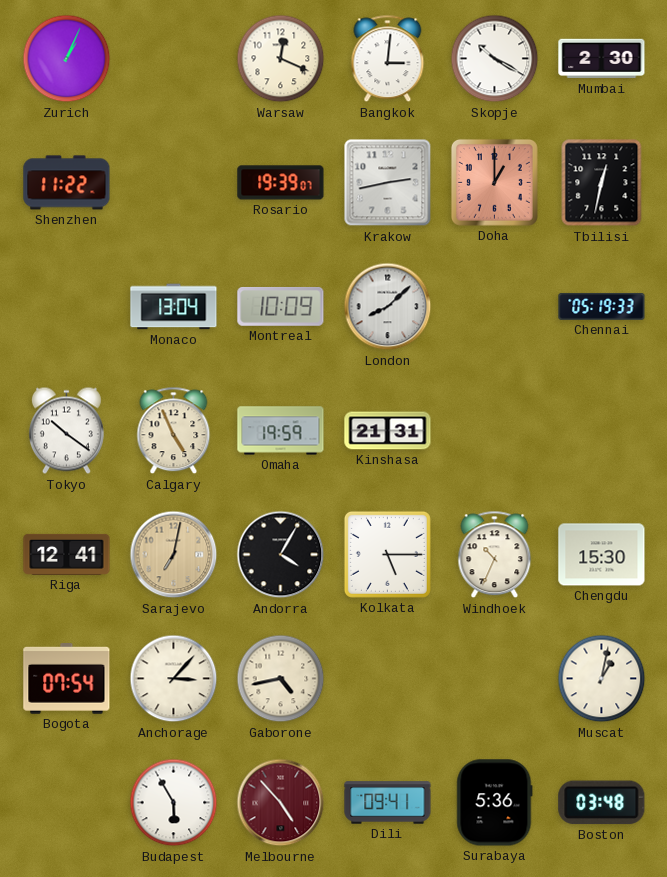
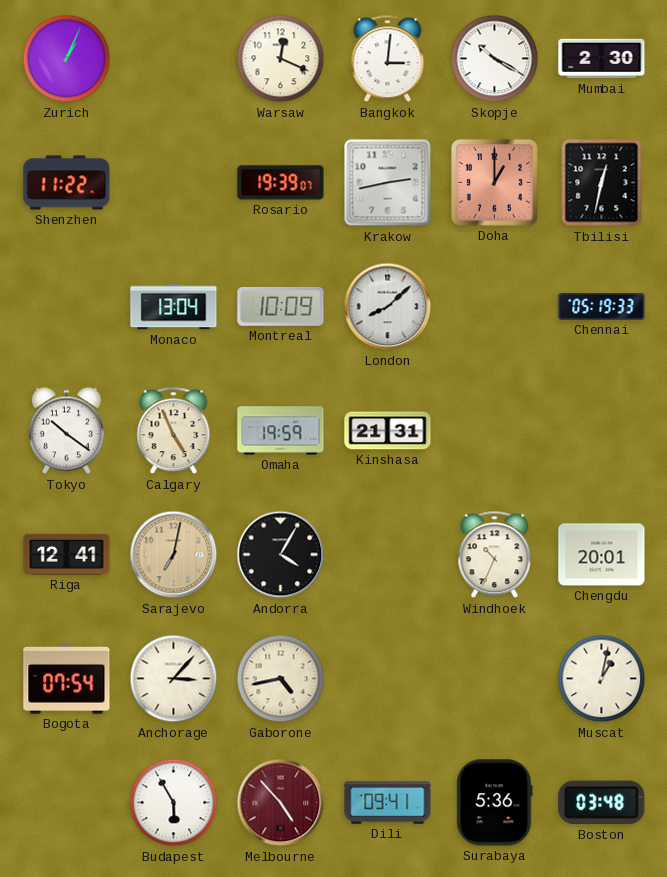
Kolkata: 5:15 -> none (387, 554)
Chengdu: 15:30 -> 20:01 (602, 555)
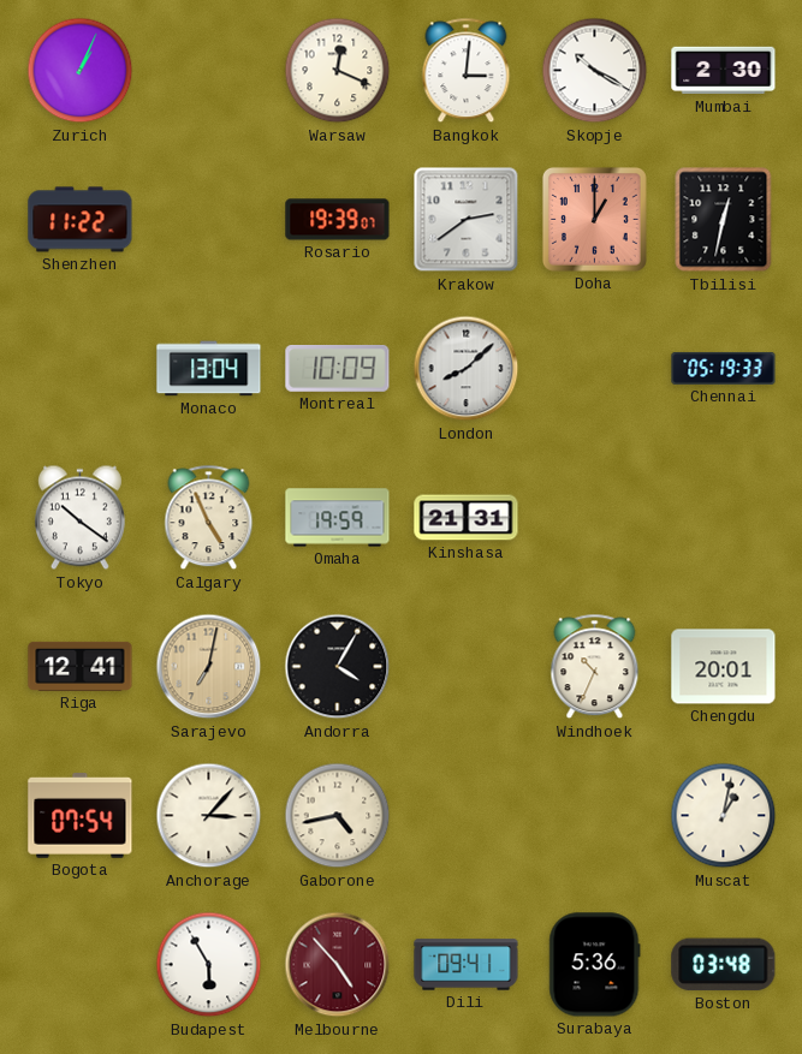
Krakow: 2:43 -> 2:39 (467, 220)
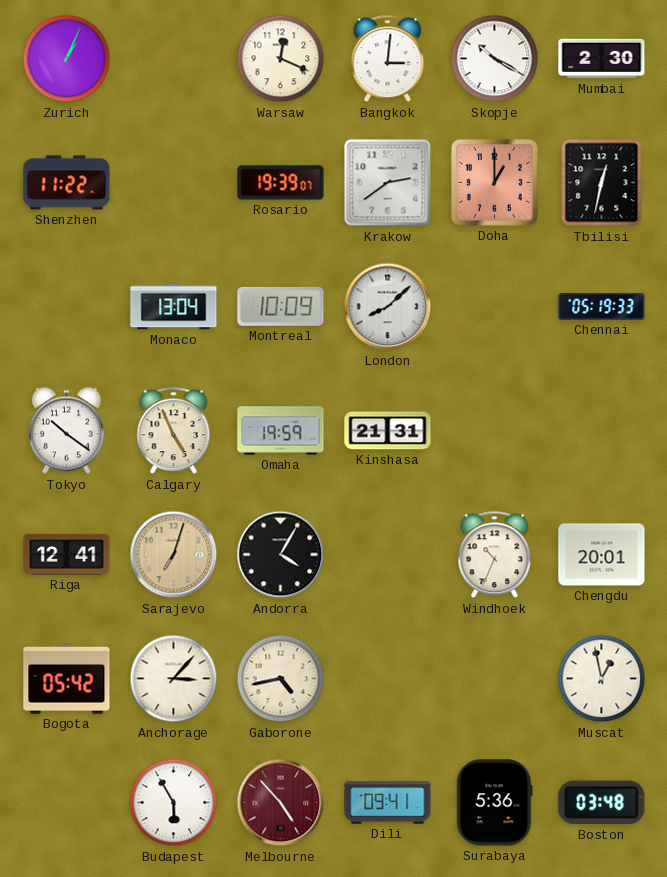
Sarajevo: 7:02 -> 7:03 (174, 555)
Bogota: 07:54 -> 05:42 (67, 679)
Muscat: 1:02 -> 12:58 (602, 679)
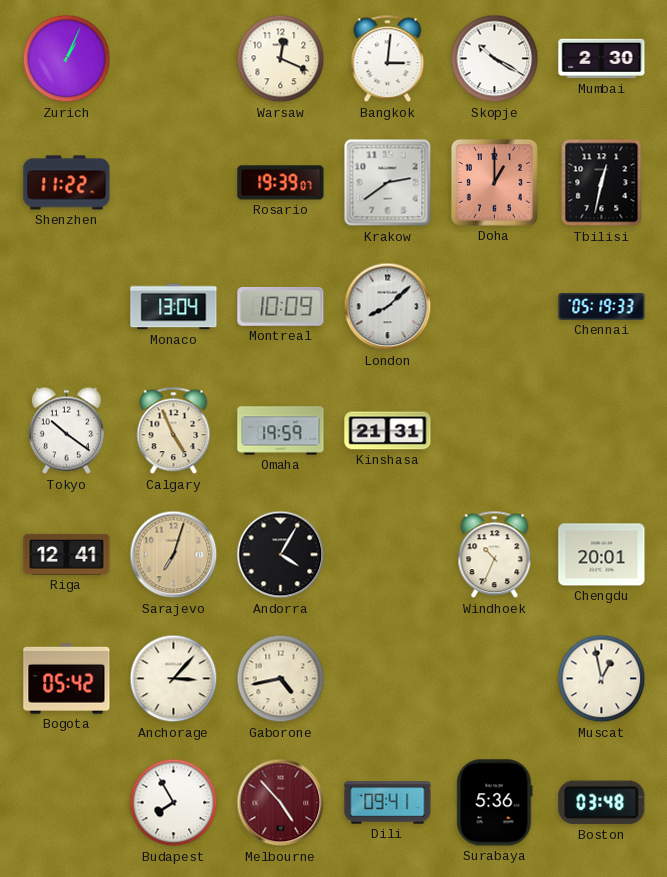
Budapest: 5:55 -> 7:55 (174, 803)
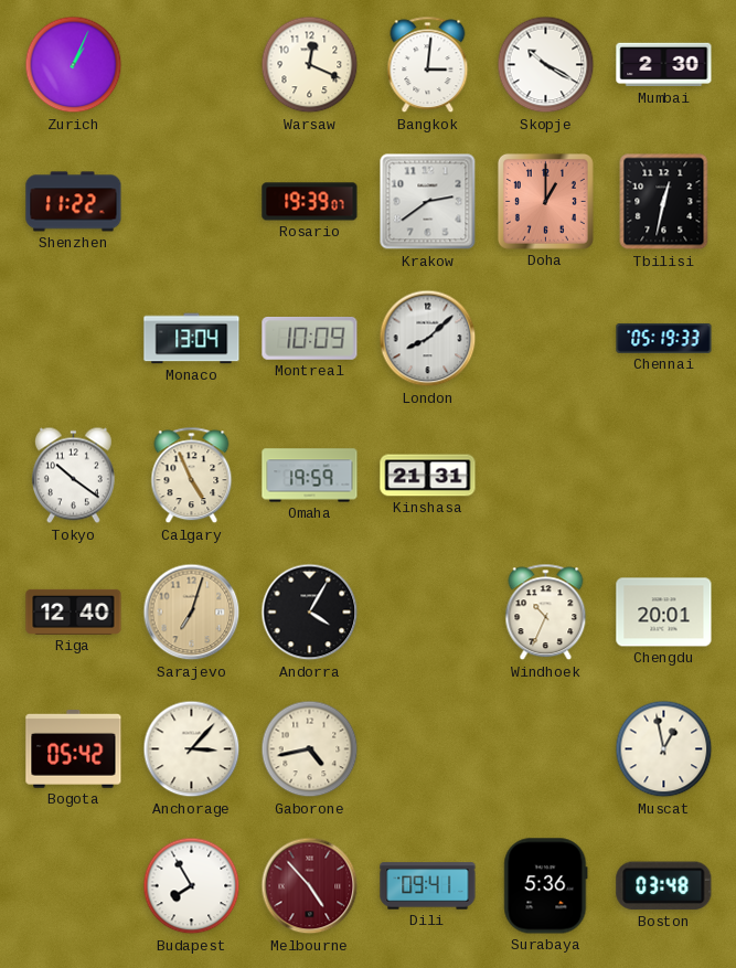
Riga: 12:41 -> 12:40 (74, 611)
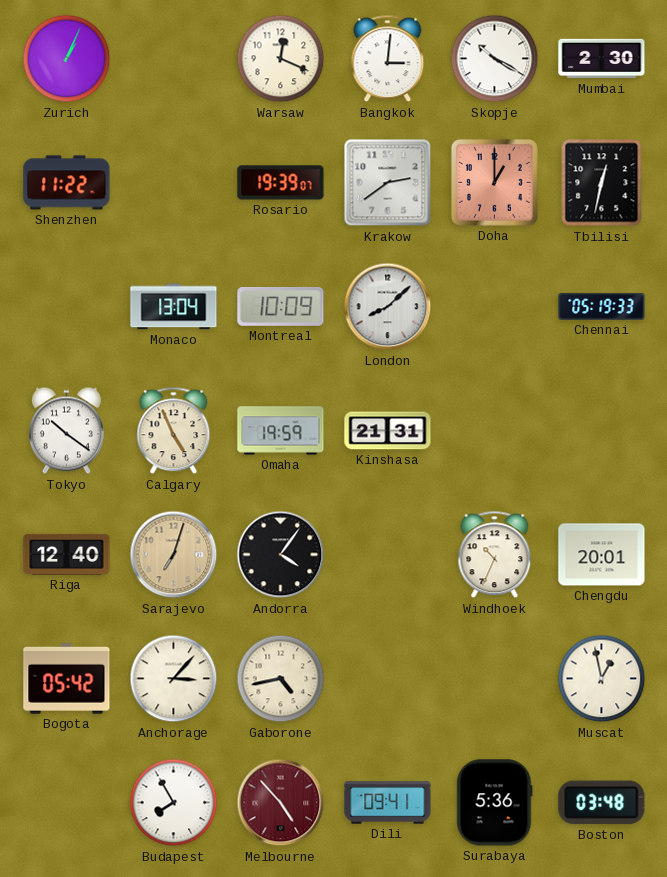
Andorra: 4:05 -> 4:06 (281, 555)
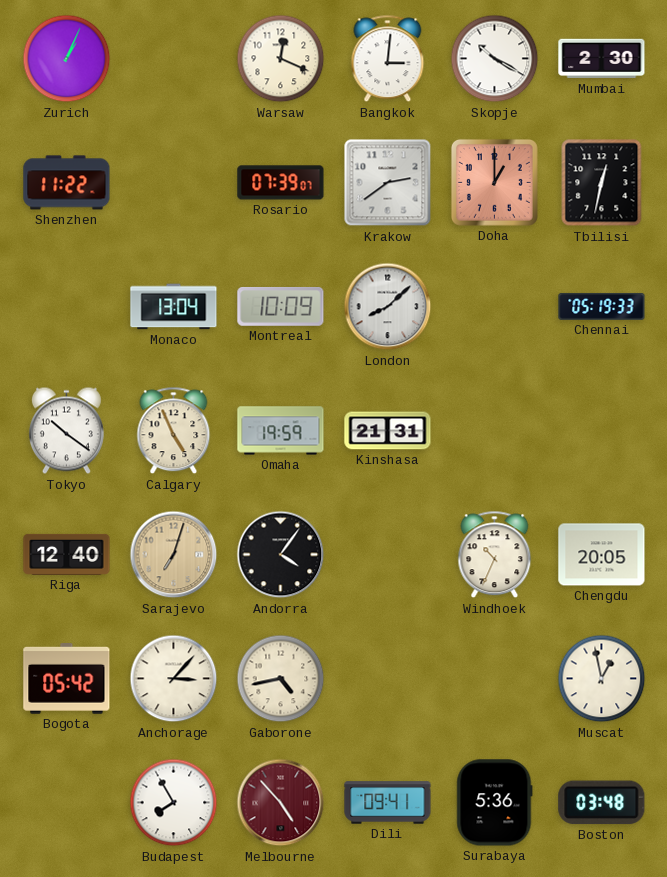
Rosario: 19:39 -> 07:39 (281, 183)
Chengdu: 20:01 -> 20:05 (602, 555)
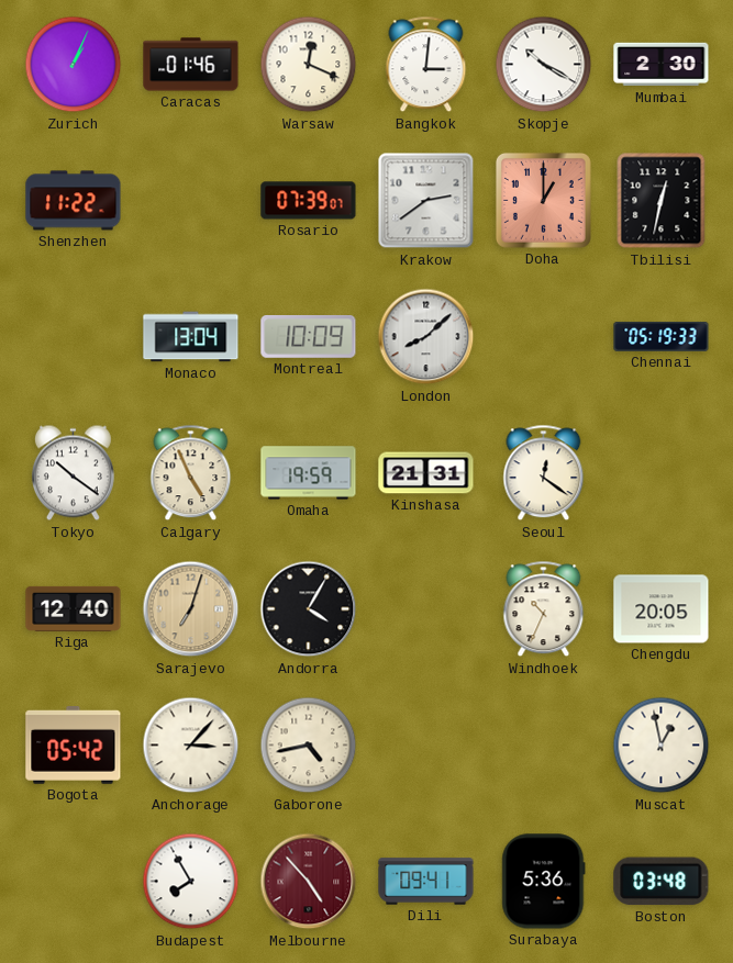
Caracas: none -> 01:46 (191, 65)
Seoul: none -> 12:21 (544, 473)
Andorra: 4:06 -> 4:05 (309, 609)
